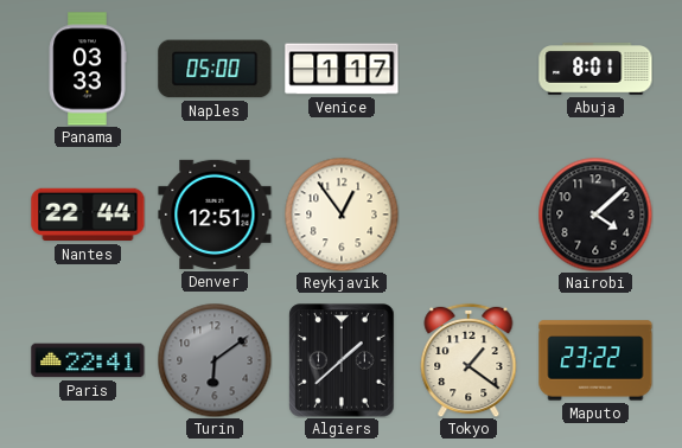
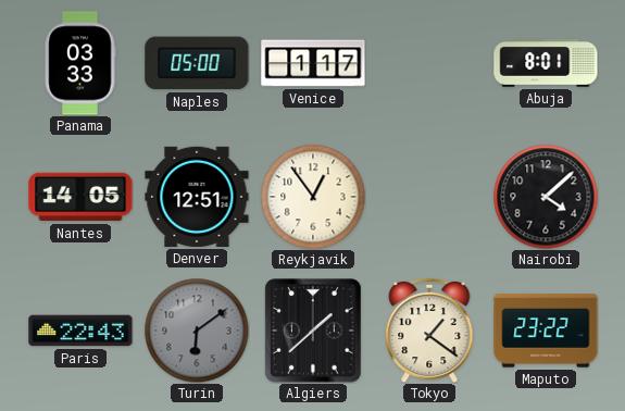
Nantes: 22:44 -> 14:05 (80, 197)
Paris: 22:41 -> 22:43 (80, 331)
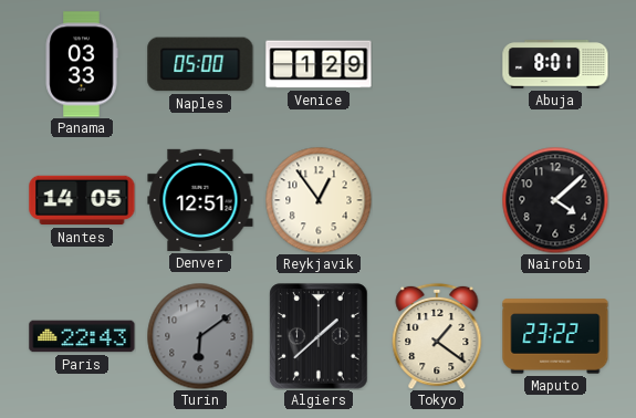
Venice: 1:17 -> 1:29 (319, 64)
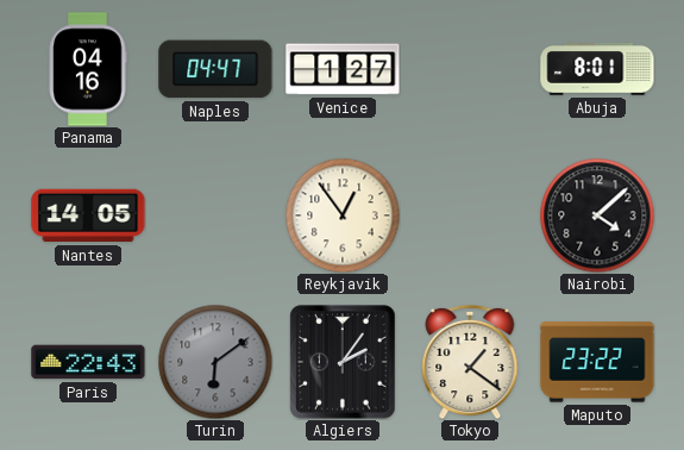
Panama: 03:33 -> 04:16 (88, 69)
Naples: 05:00 -> 04:47 (215, 69)
Venice: 1:29 -> 1:27 (343, 69)
Denver: 12:51 -> none (200, 200)
Algiers: 1:38 -> 2:06 (343, 362)
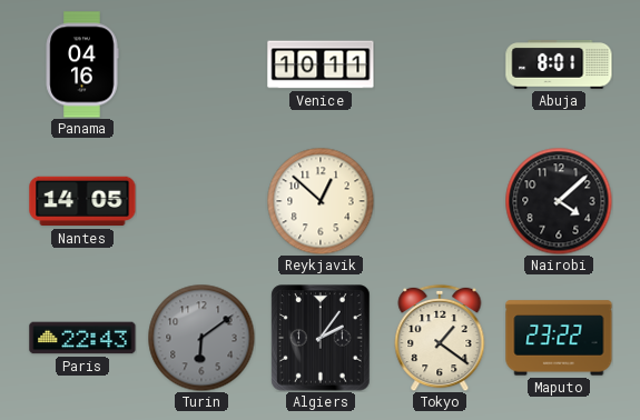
Naples: 04:47 -> none (215, 69)
Venice: 1:27 -> 10:11 (321, 64)
Reykjavik: 12:54 -> 12:52 (321, 201)
